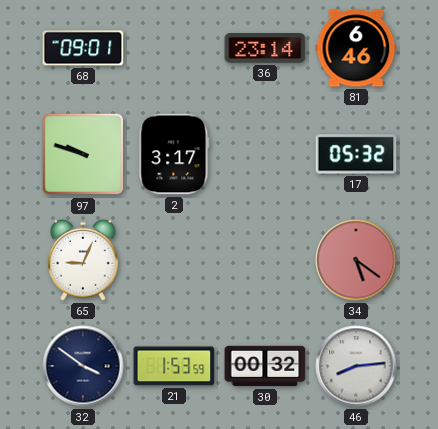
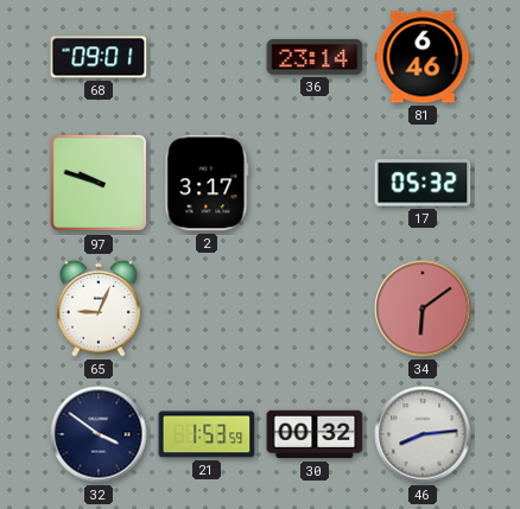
34: 5:21 -> 6:09 (423, 308)
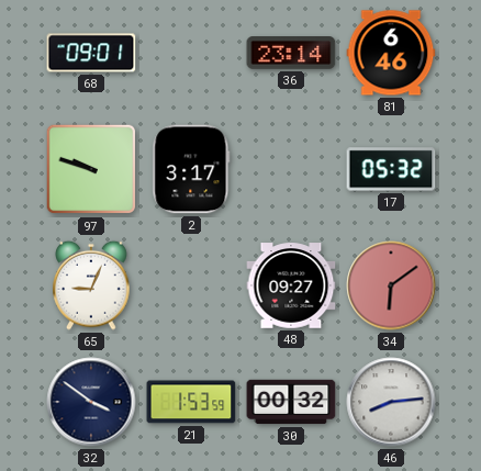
48: none -> 09:27 (291, 285)
